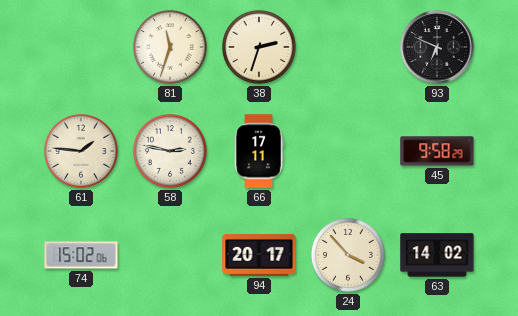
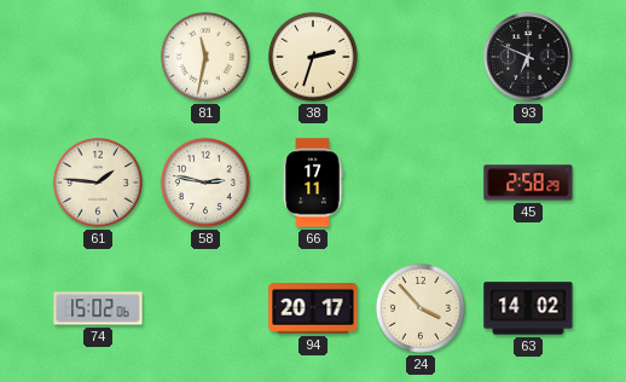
81: 11:33 -> 11:32 (205, 57)
45: 9:58 -> 2:58 (528, 183)
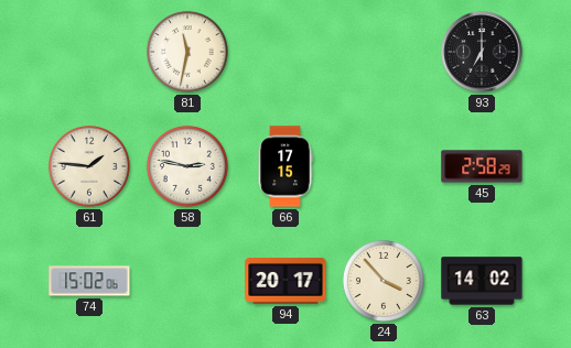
38: 2:33 -> none (313, 57)
93: 6:49 -> 7:00 (482, 52)
66: 17:11 -> 17:15 (285, 166)
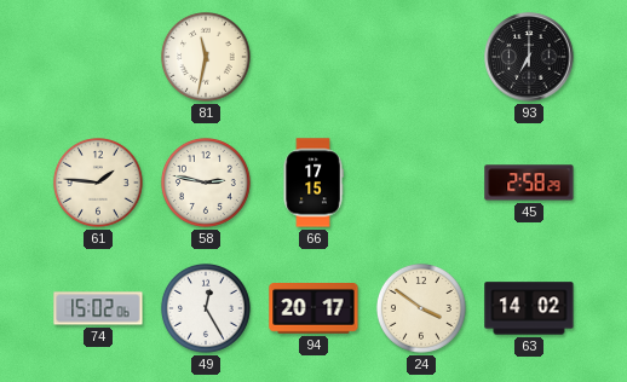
49: none -> 12:25 (206, 308)
24: 3:53 -> 3:51 (421, 308)
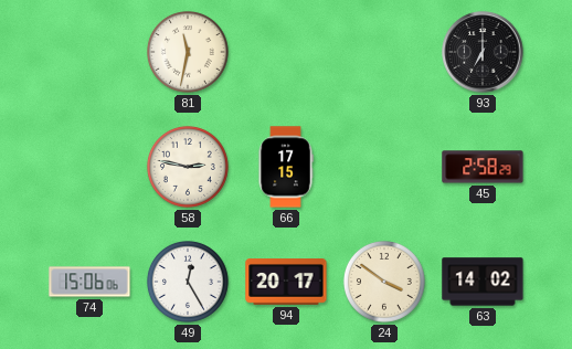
61: 1:46 -> none (98, 183)
74: 15:02 -> 15:06 (89, 282)
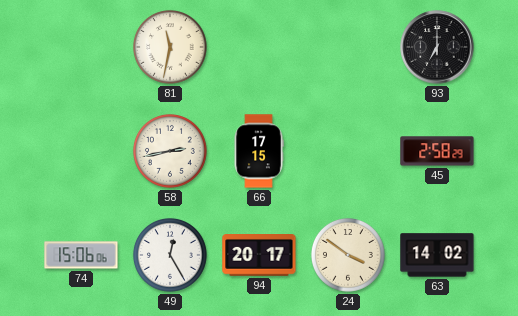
58: 2:47 -> 2:43 (170, 151)
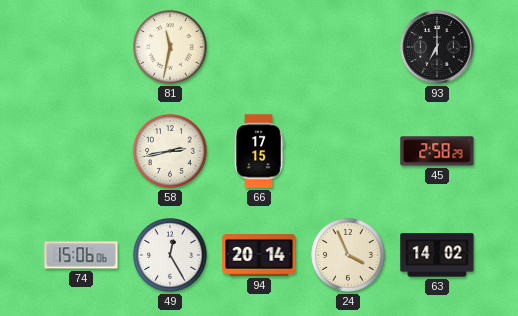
94: 20:17 -> 20:14 (259, 256)
24: 3:51 -> 3:56 (348, 255)
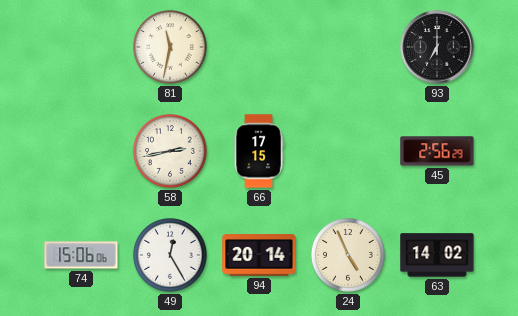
45: 2:58 -> 2:56 (437, 151)
24: 3:56 -> 4:56 (348, 255)
